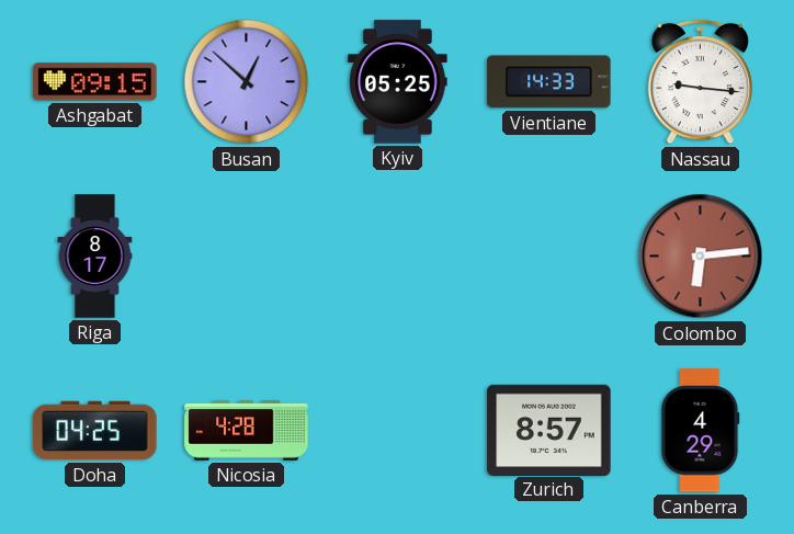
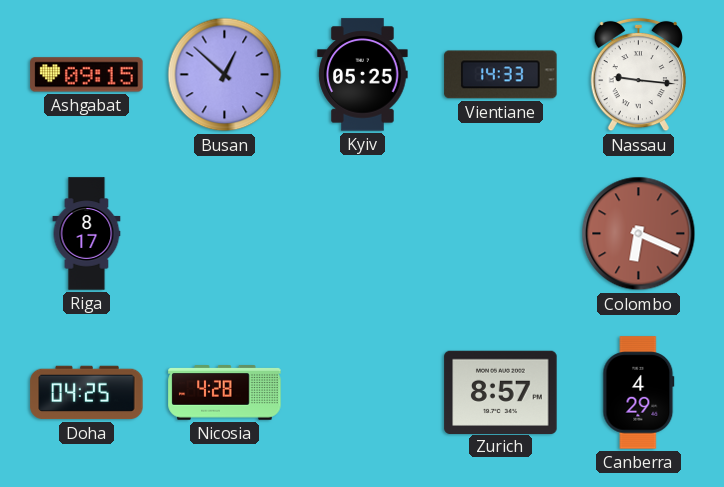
Colombo: 6:14 -> 6:19 (639, 234)
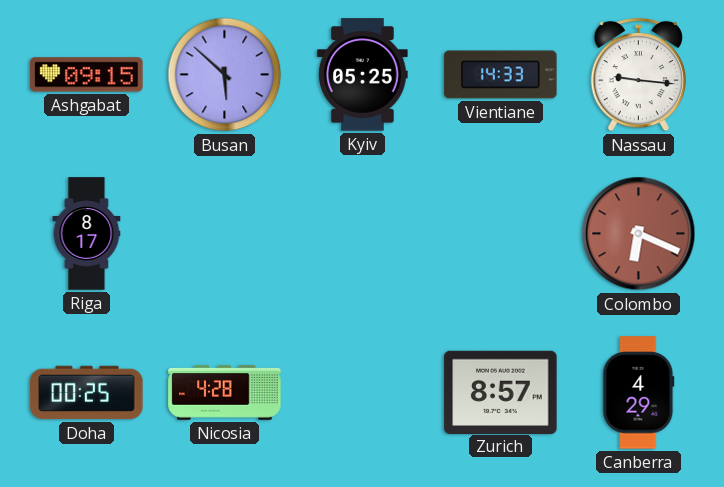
Busan: 12:52 -> 5:52 (225, 75)
Doha: 04:25 -> 00:25 (87, 393)
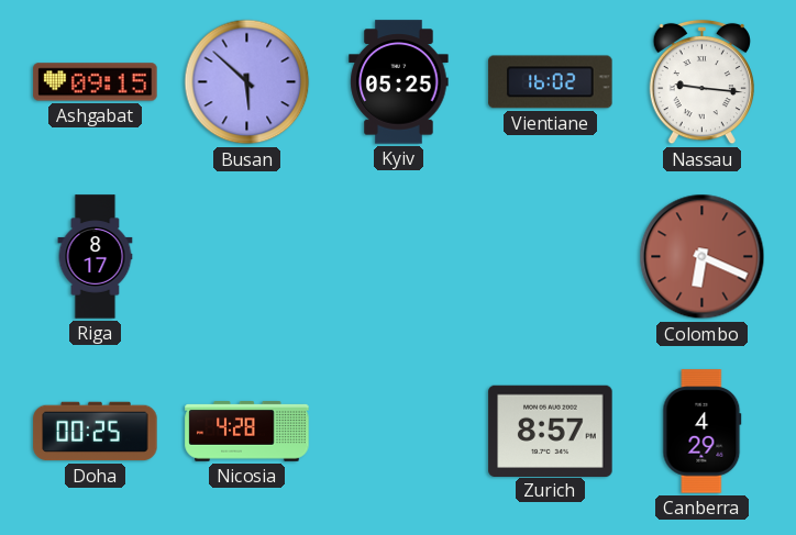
Vientiane: 14:33 -> 16:02 (551, 82)
